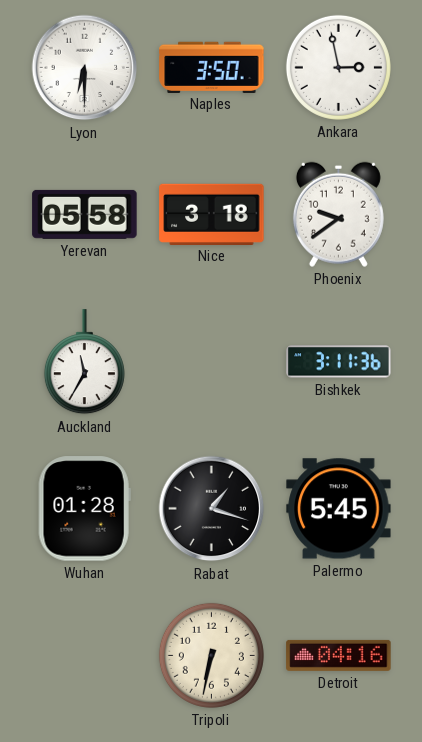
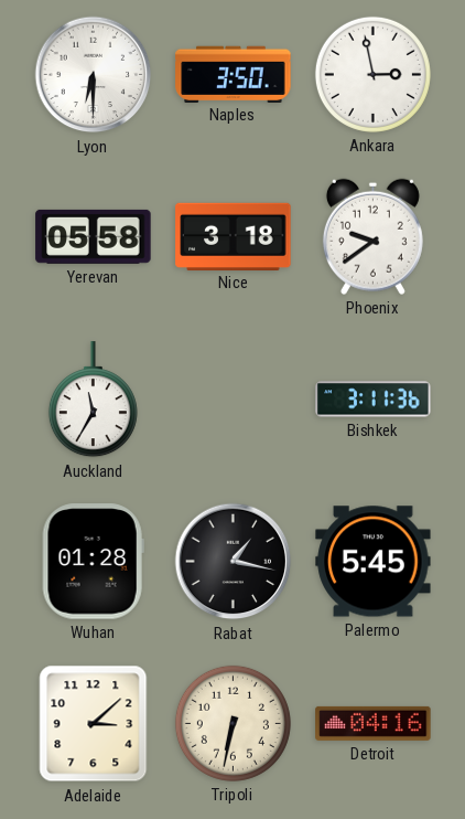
Rabat: 1:18 -> 1:17 (234, 562)
Adelaide: none -> 3:08 (94, 724)
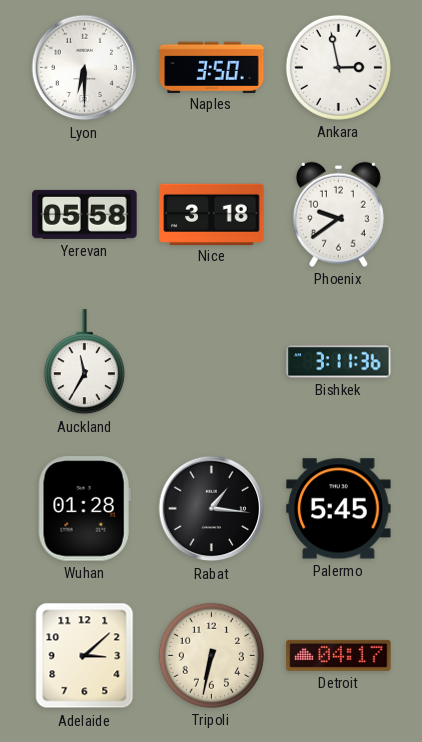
Rabat: 1:17 -> 1:16 (212, 509)
Detroit: 04:16 -> 04:17 (339, 655)
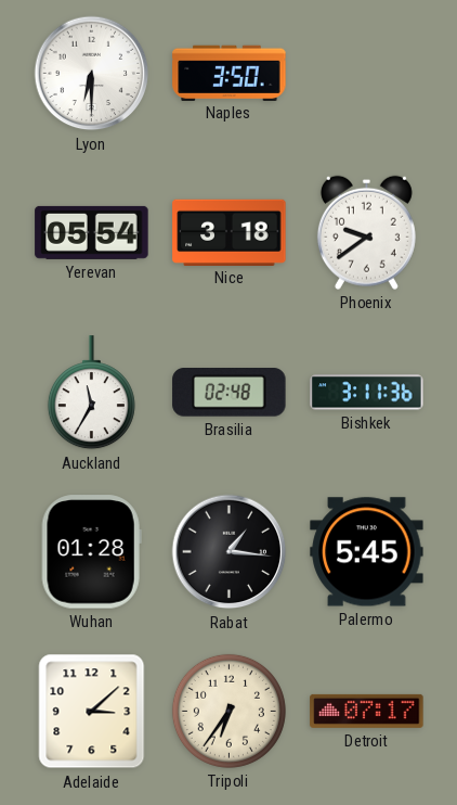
Ankara: 2:58 -> none (338, 67)
Yerevan: 05:58 -> 05:54 (92, 232)
Brasilia: none -> 02:48 (230, 393)
Tripoli: 6:32 -> 6:36 (228, 711)
Detroit: 04:17 -> 07:17 (367, 711)
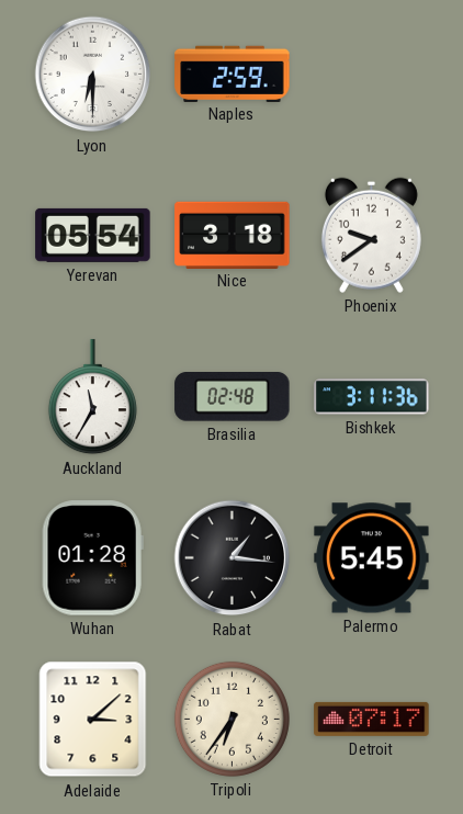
Naples: 3:50 -> 2:59 (233, 74)
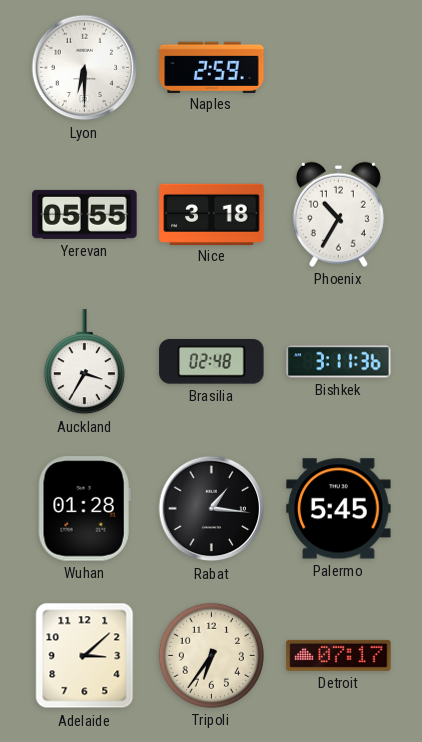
Yerevan: 05:54 -> 05:55 (85, 214)
Phoenix: 9:39 -> 10:35 (338, 214)
Auckland: 11:35 -> 3:35 (84, 362)
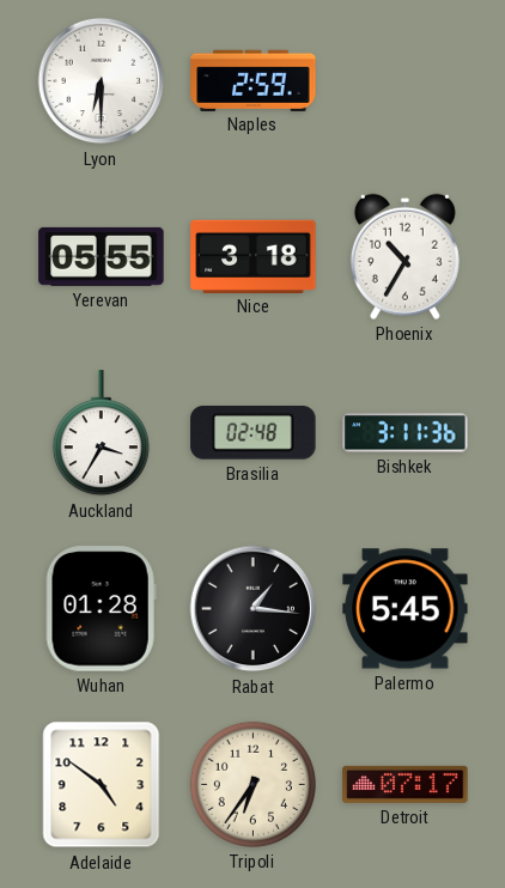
Adelaide: 3:08 -> 4:51 (102, 785)
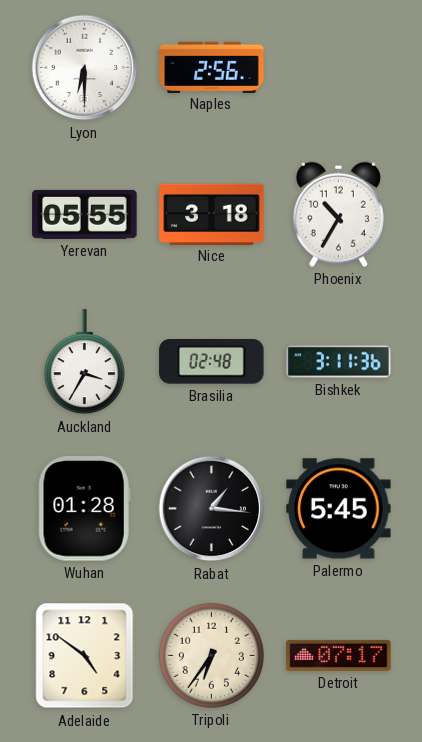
Naples: 2:59 -> 2:56 (212, 67)
